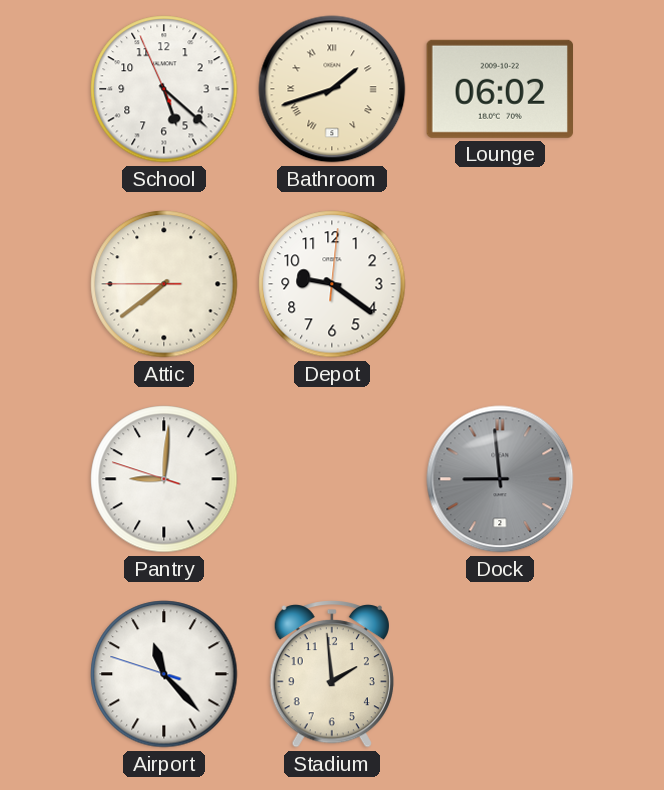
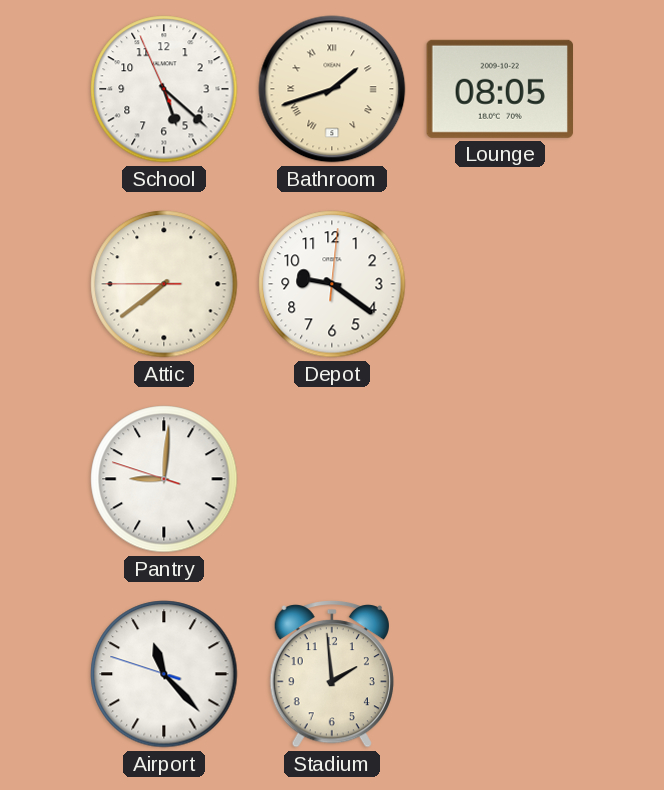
Lounge: 06:02 -> 08:05 (499, 89)
Dock: 8:59 -> none (500, 479)
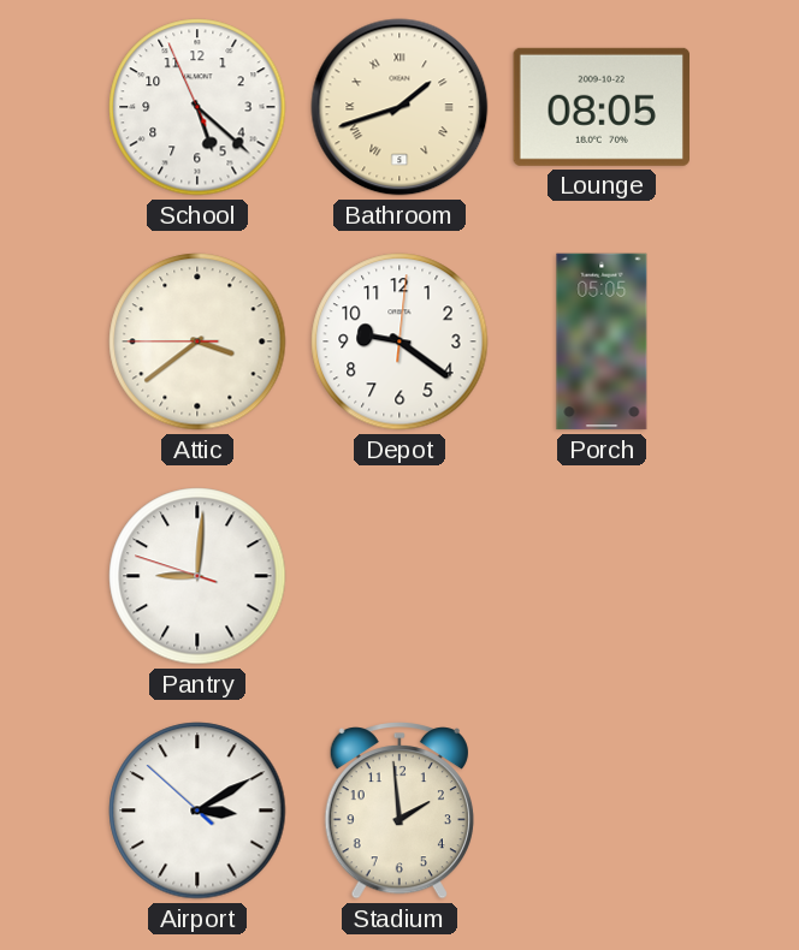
Attic: 7:38 -> 3:38 (197, 342)
Porch: none -> 05:05 (602, 342)
Airport: 11:22 -> 3:09 (197, 811)
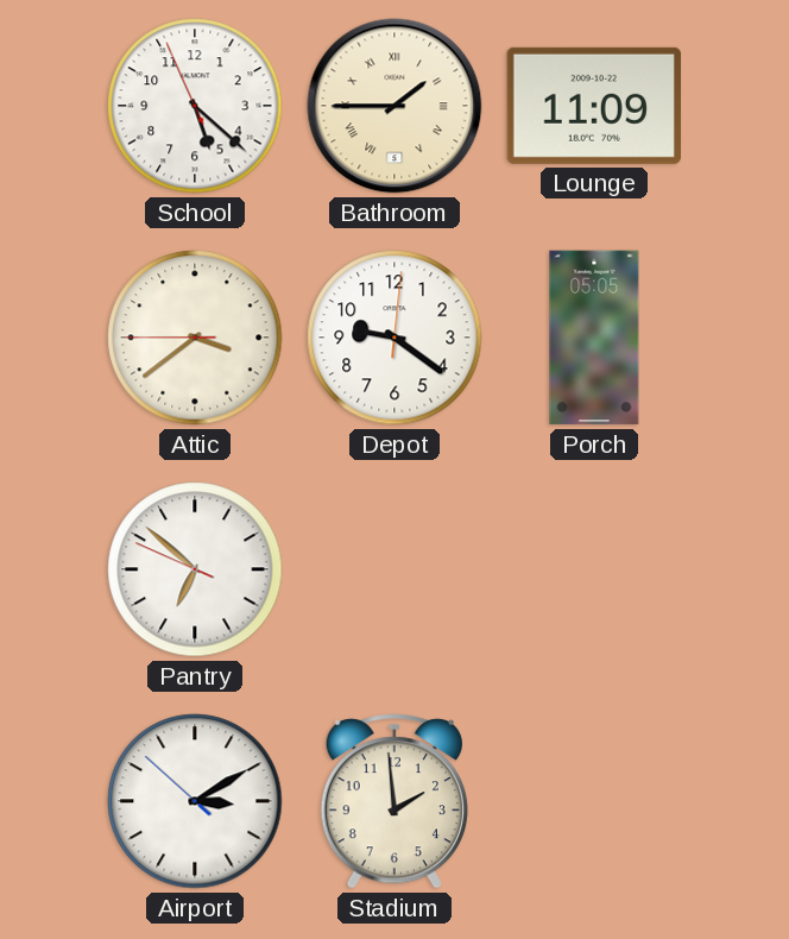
Bathroom: 1:42 -> 1:45 (394, 106)
Lounge: 08:05 -> 11:09 (593, 106)
Pantry: 9:00 -> 6:51 (195, 569)
